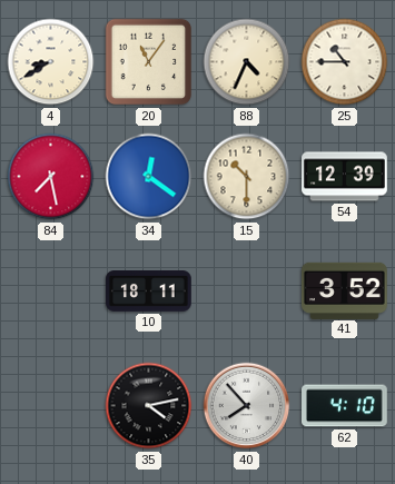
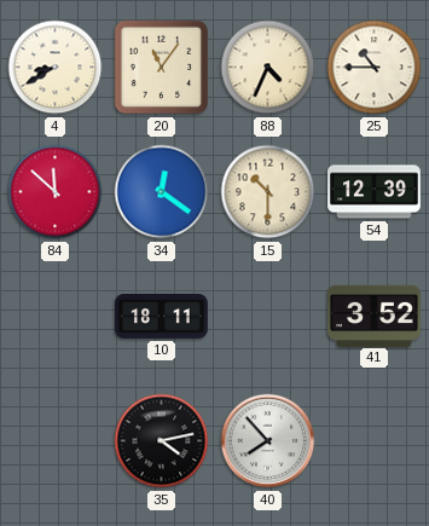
84: 7:28 -> 11:52 (56, 192)
62: 4:10 -> none (345, 406)
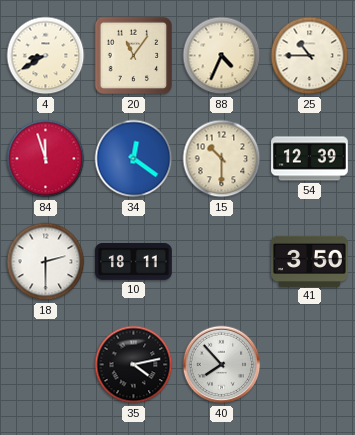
84: 11:52 -> 11:57 (46, 159)
18: none -> 2:30 (46, 262)
41: 3:52 -> 3:50 (310, 261)
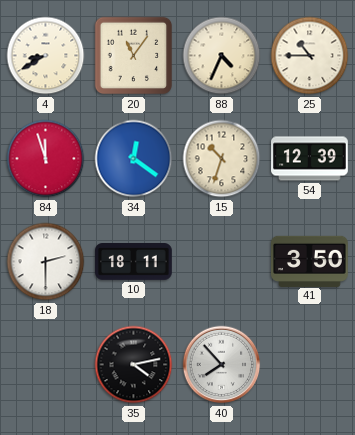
15: 10:30 -> 10:33 (222, 159)
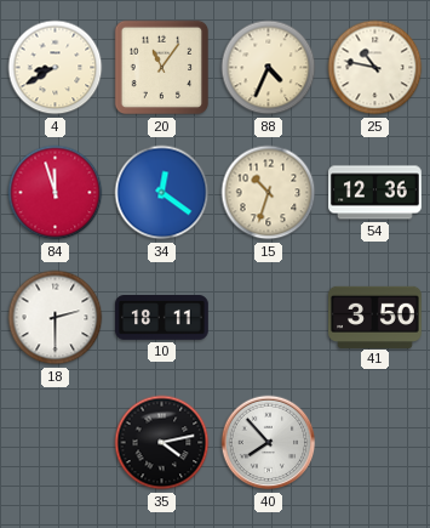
25: 10:45 -> 10:47 (375, 68)
54: 12:39 -> 12:36 (375, 193)
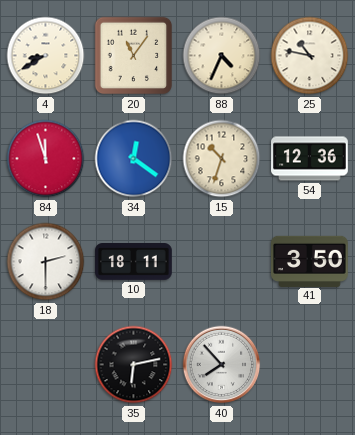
35: 4:13 -> 6:13 (134, 365)
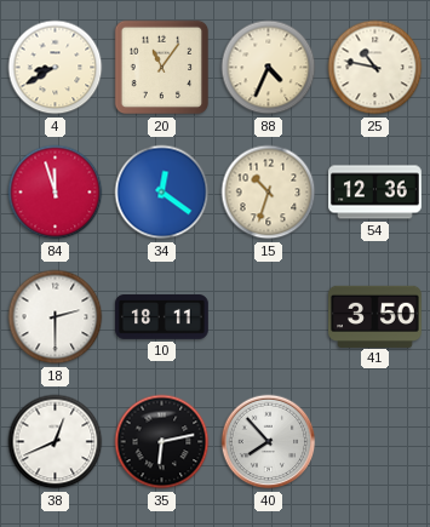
38: none -> 12:41 (56, 442)
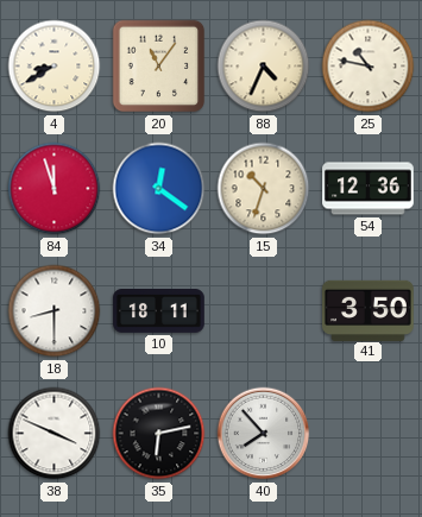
18: 2:30 -> 8:30 (55, 311)
38: 12:41 -> 3:49 (55, 434)
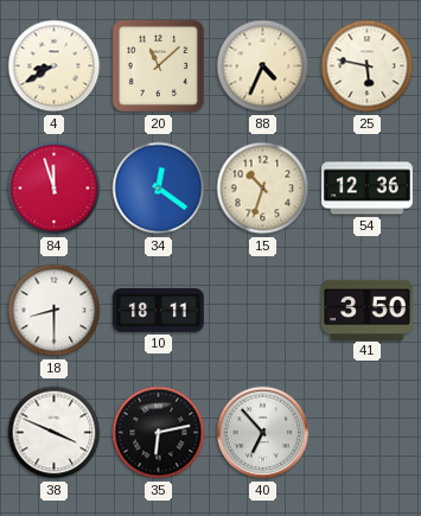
20: 11:06 -> 11:08 (159, 66)
25: 10:47 -> 5:47 (368, 66)
40: 7:53 -> 6:53 (263, 433)
